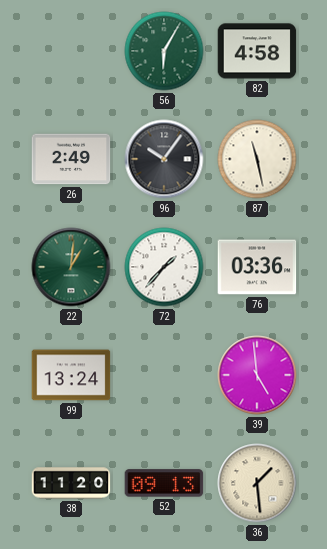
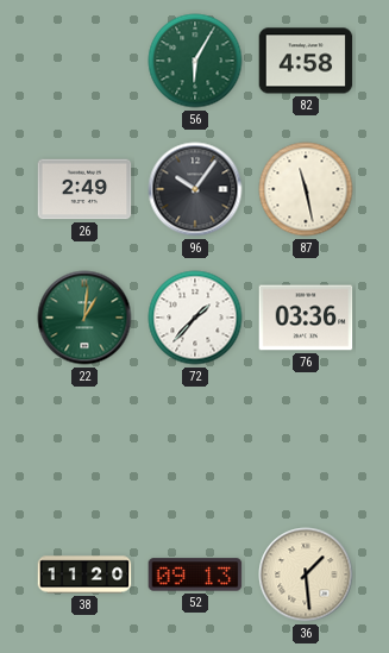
99: 13:24 -> none (71, 375)
39: 4:59 -> none (257, 375)
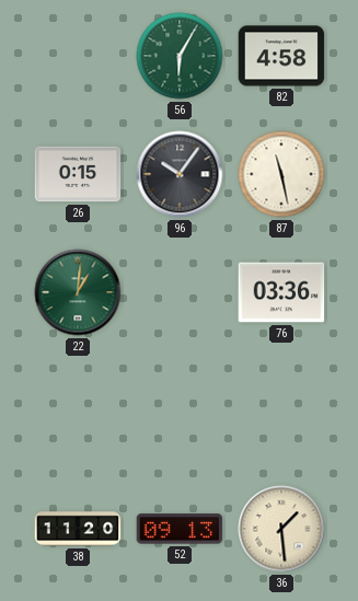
26: 2:49 -> 0:15 (78, 174)
72: 1:37 -> none (195, 318)
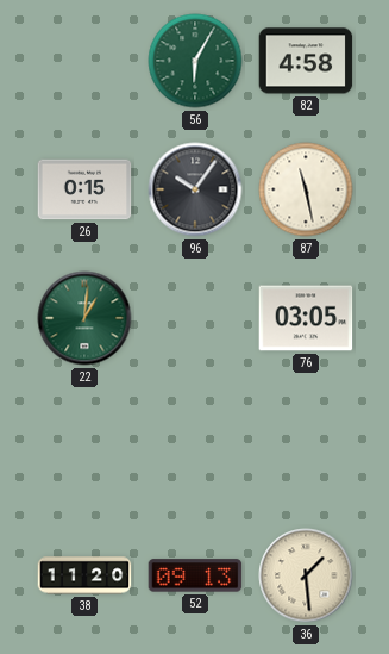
76: 03:36 -> 03:05 (306, 318)
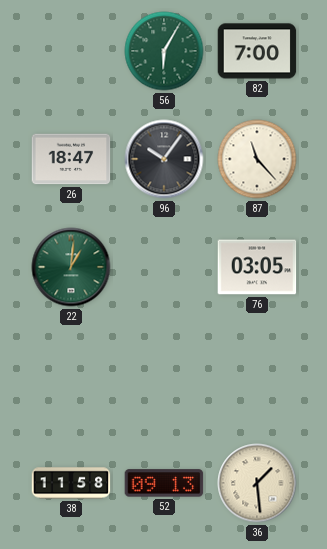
82: 4:58 -> 7:00 (257, 51)
26: 0:15 -> 18:47 (71, 159)
87: 11:28 -> 11:23 (257, 159)
38: 11:20 -> 11:58 (71, 483)
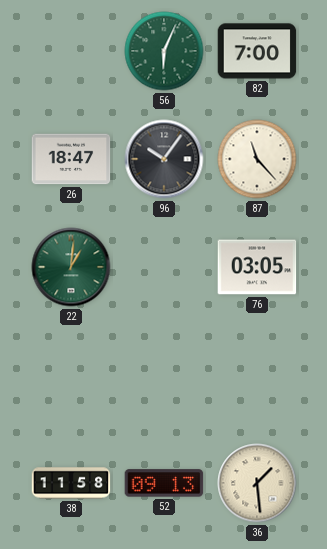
56: 6:05 -> 6:04 (164, 51)
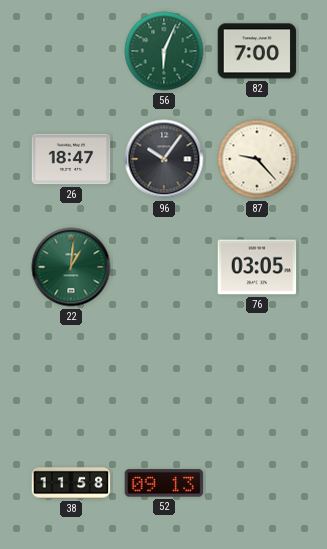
87: 11:23 -> 9:23 (257, 159)
36: 1:29 -> none (257, 483)
